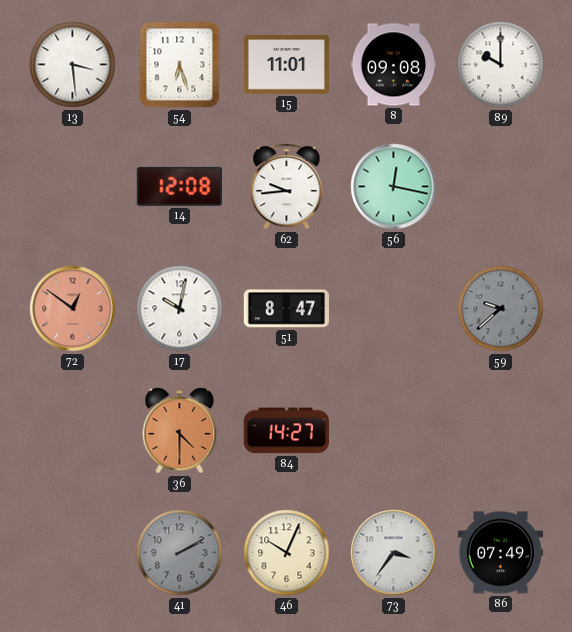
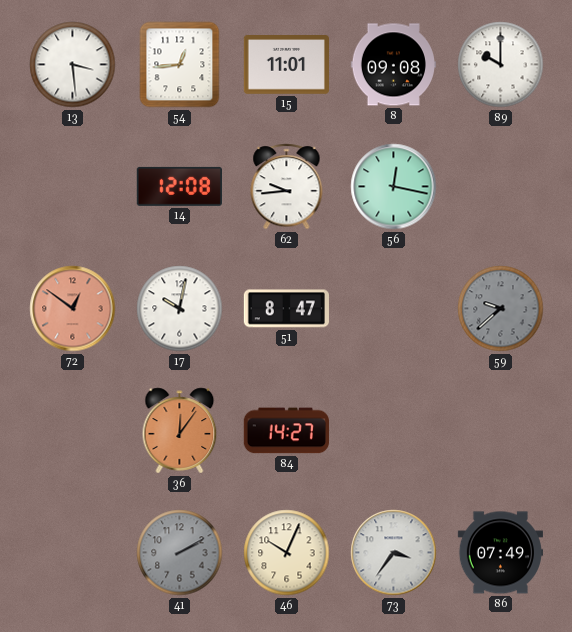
54: 6:27 -> 12:44 (180, 65)
36: 4:30 -> 12:06 (180, 431)
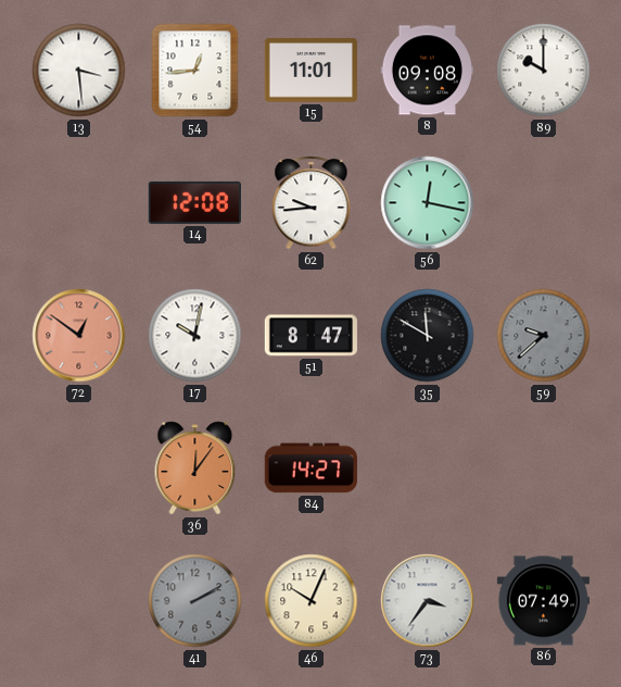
35: none -> 11:50 (428, 336)
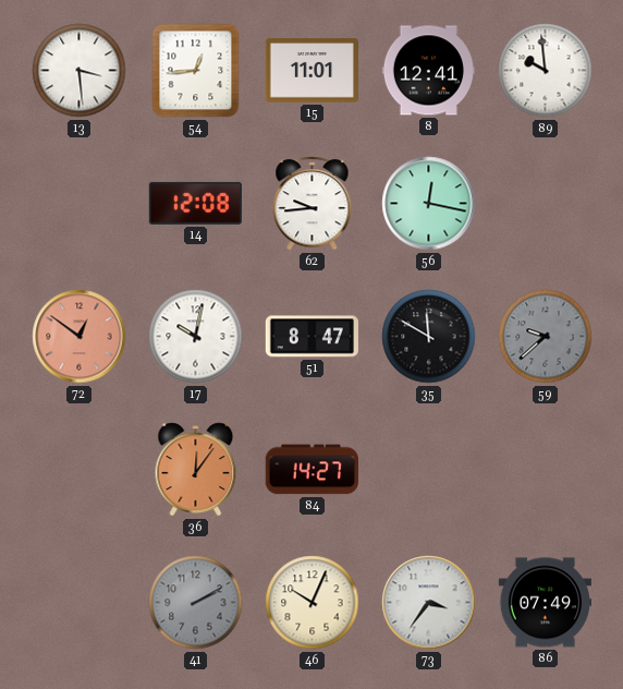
8: 09:08 -> 12:41 (428, 71)
89: 10:00 -> 9:59 (546, 71)
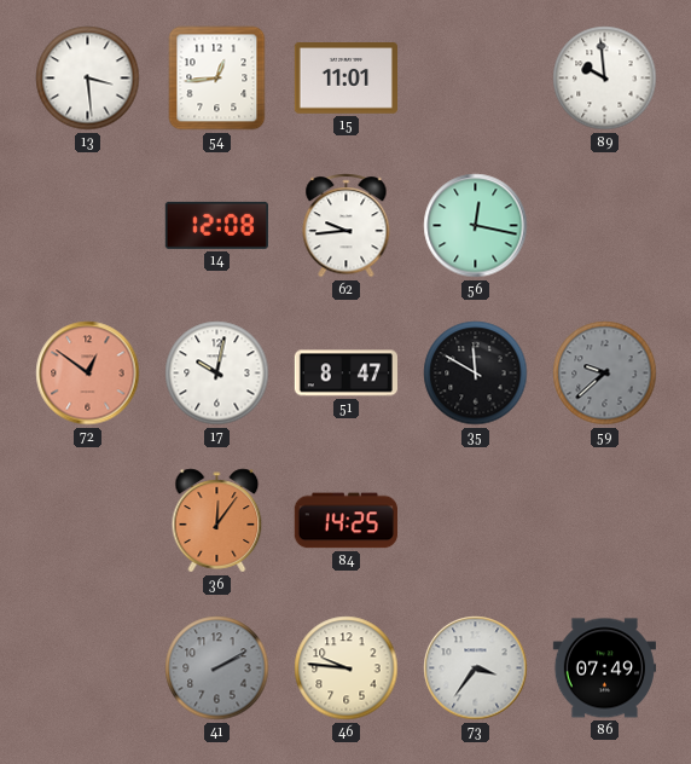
8: 12:41 -> none (428, 71)
84: 14:27 -> 14:25 (345, 521)
46: 10:04 -> 9:46 (347, 668)
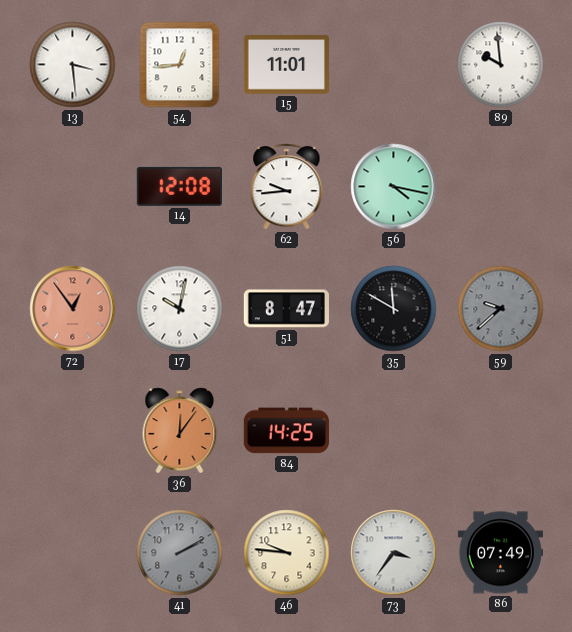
56: 12:17 -> 4:17 (394, 187)
72: 12:51 -> 12:54 (73, 309)
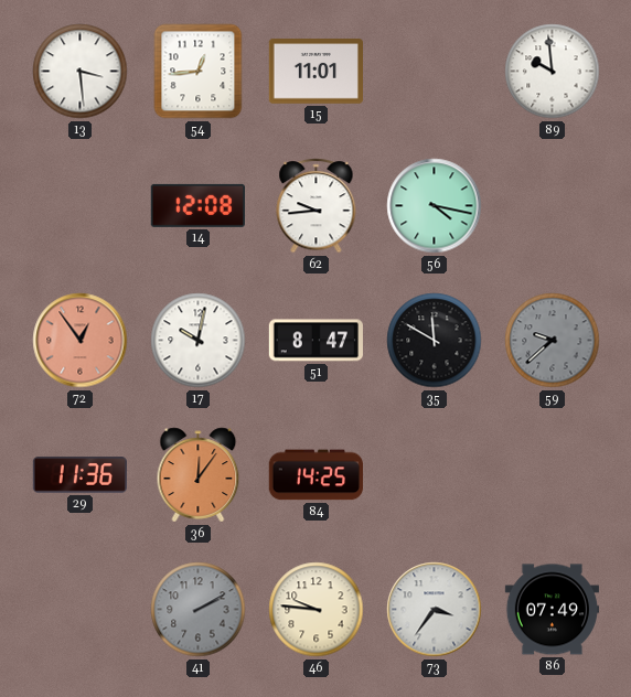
29: none -> 11:36 (79, 475)
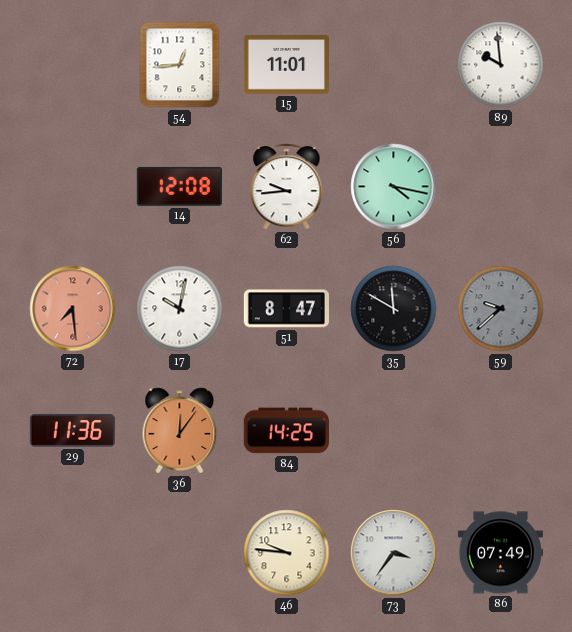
13: 3:29 -> none (81, 72)
72: 12:54 -> 7:29 (73, 309)
41: 2:10 -> none (199, 610)
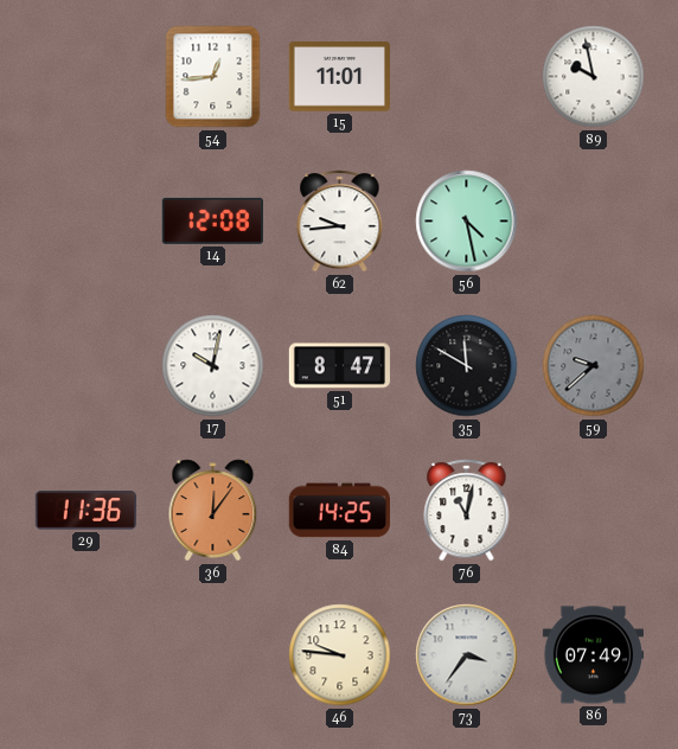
89: 9:59 -> 9:58 (594, 77)
56: 4:17 -> 4:28 (467, 222)
72: 7:29 -> none (73, 309)
76: none -> 11:02 (467, 511)
